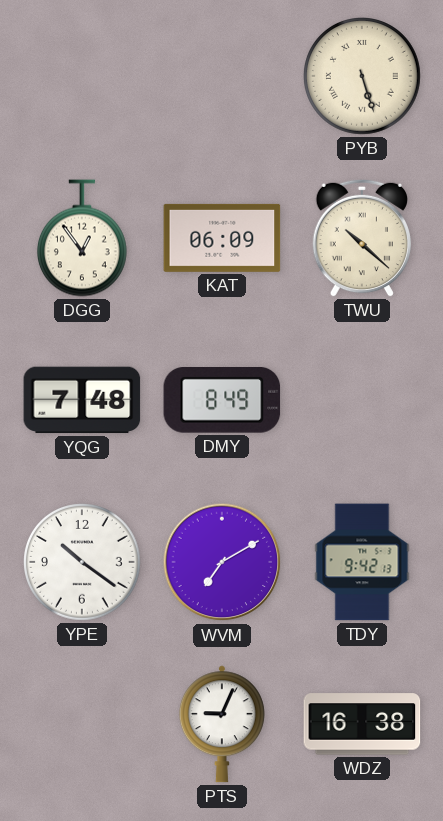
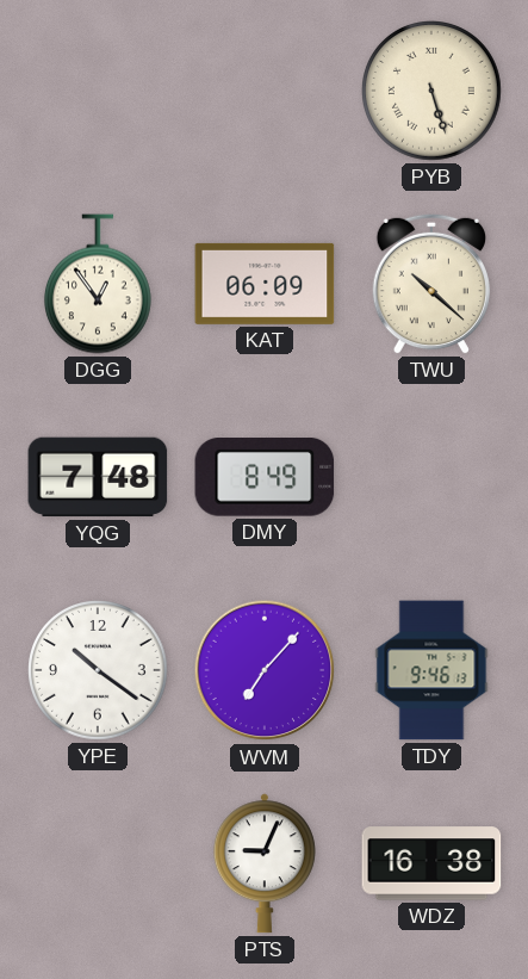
WVM: 7:10 -> 7:07 (265, 670)
TDY: 9:42 -> 9:46 (431, 670)
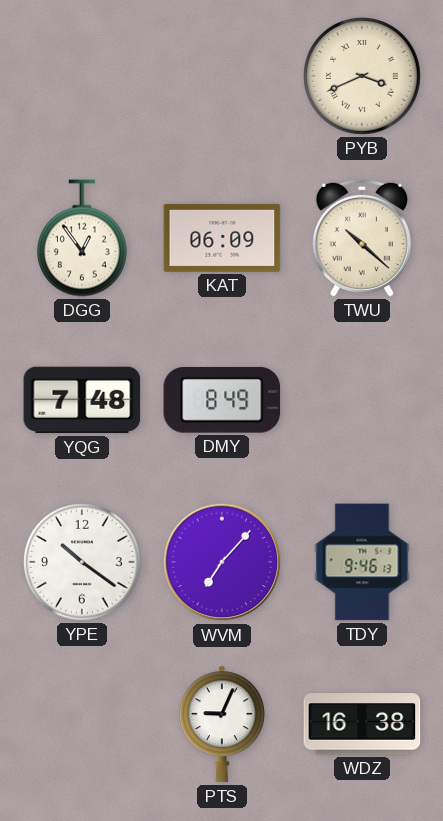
PYB: 5:27 -> 3:41 (363, 77)
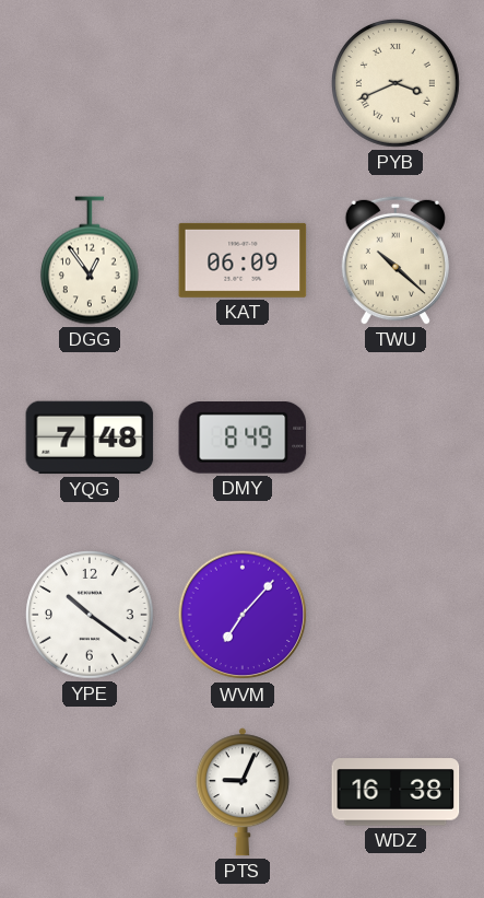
TDY: 9:46 -> none (362, 562)
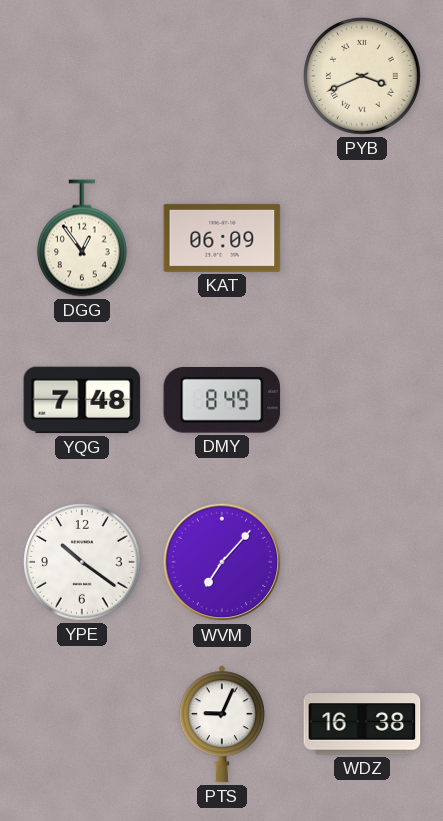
TWU: 10:22 -> none (394, 260)
